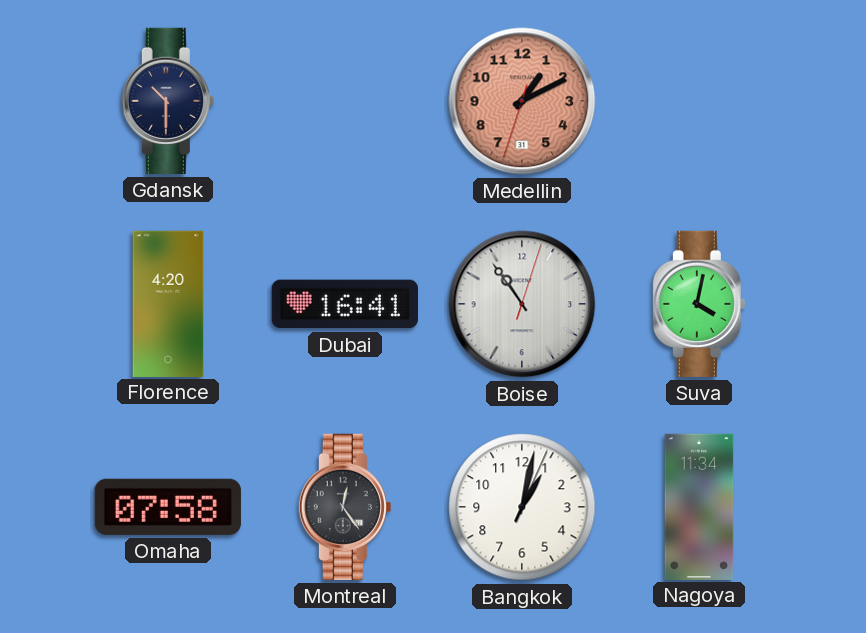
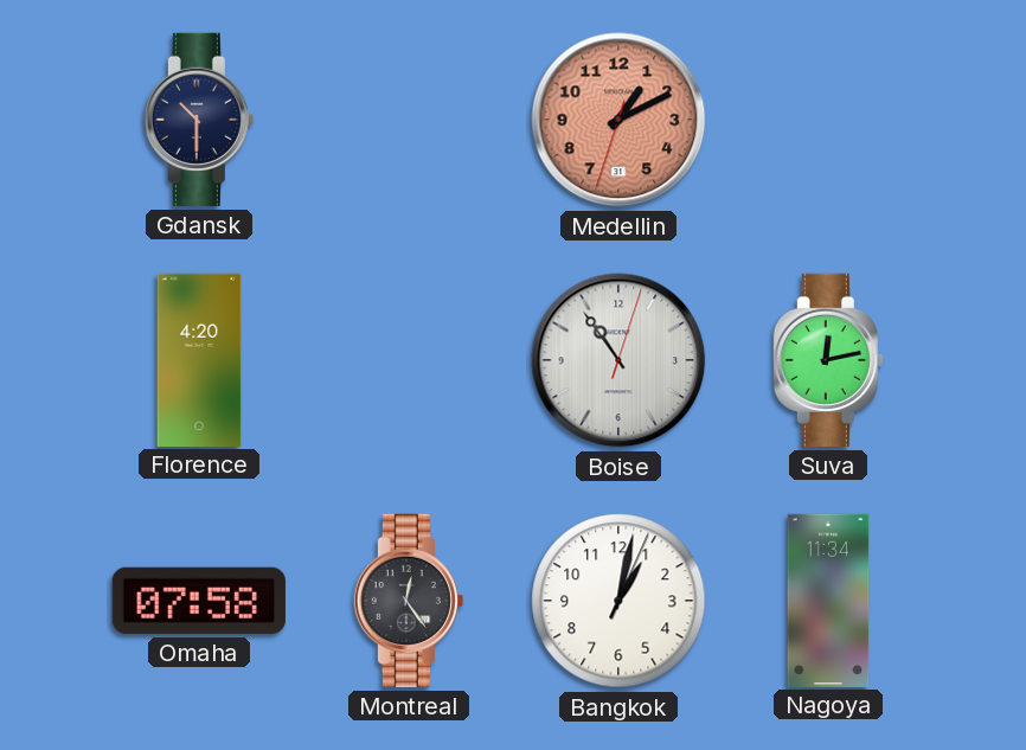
Dubai: 16:41 -> none (345, 304)
Suva: 4:02 -> 12:13 (828, 360)
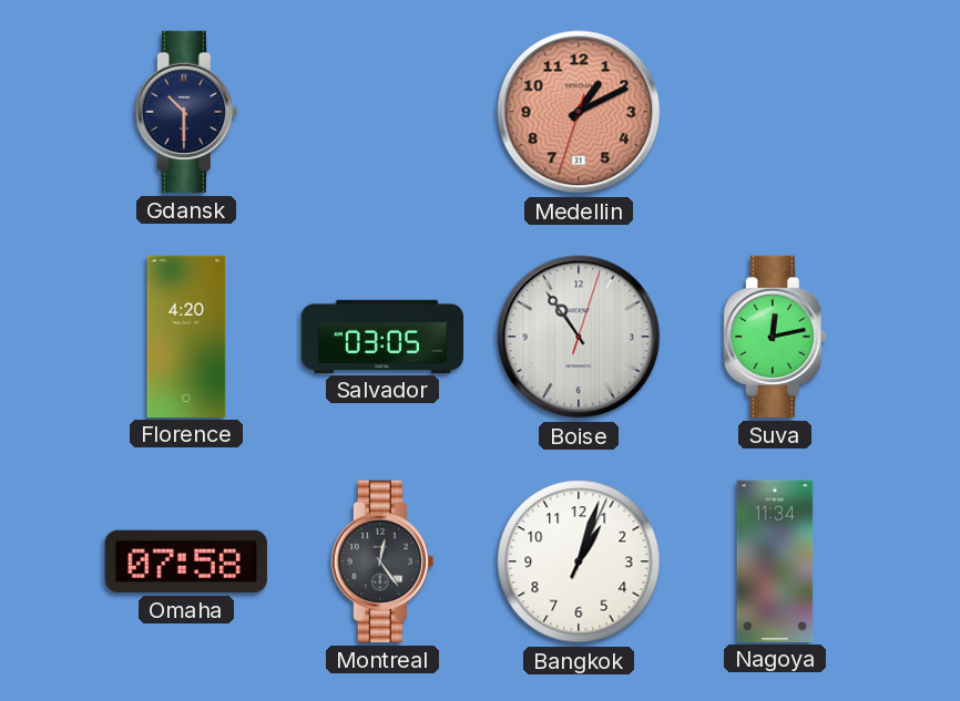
Salvador: none -> 03:05 (381, 336)
Bangkok: 1:02 -> 1:03 (579, 561)
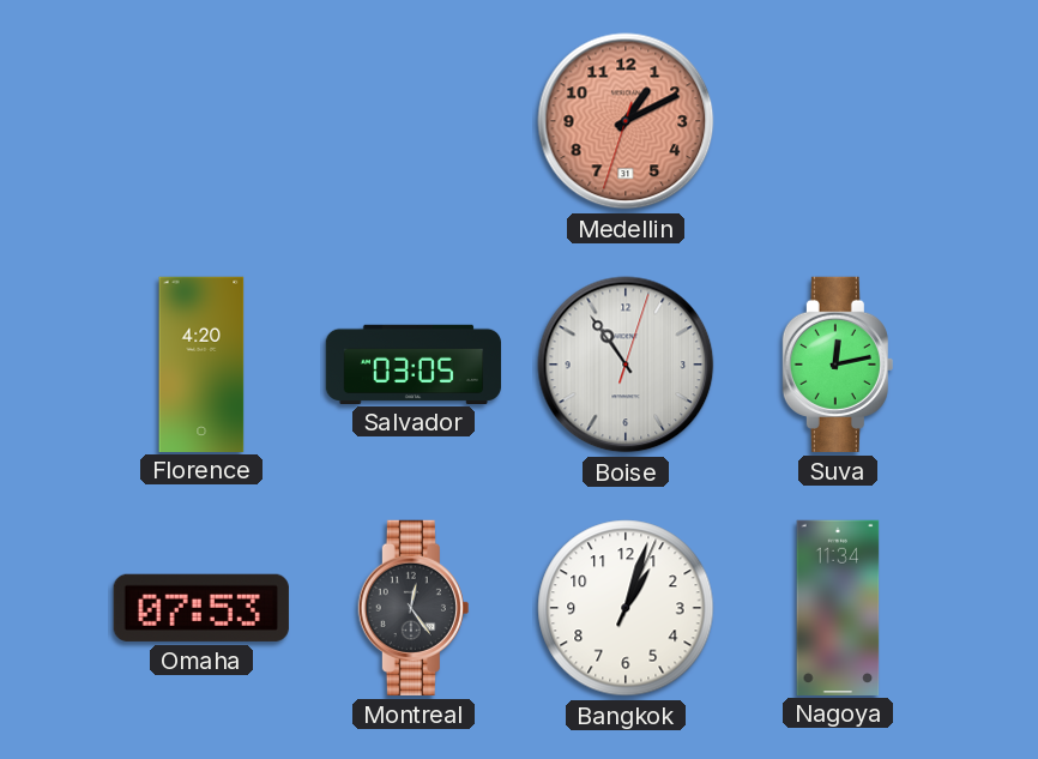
Gdansk: 10:30 -> none (186, 112)
Omaha: 07:58 -> 07:53 (201, 608)
